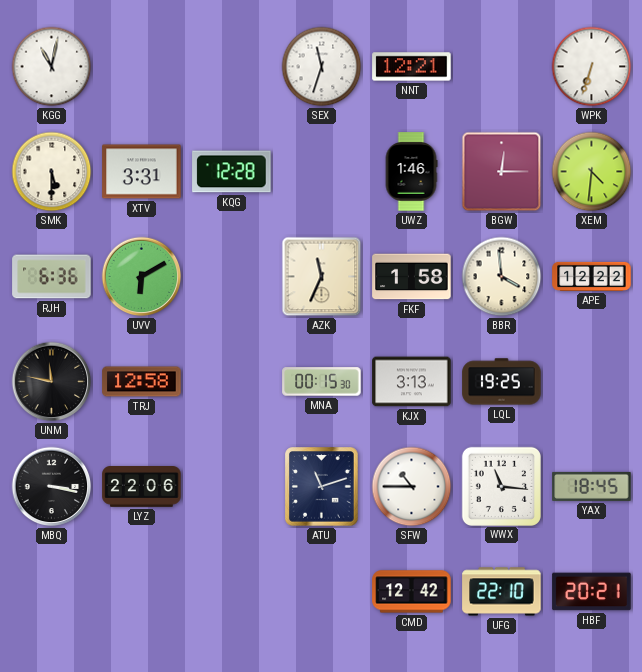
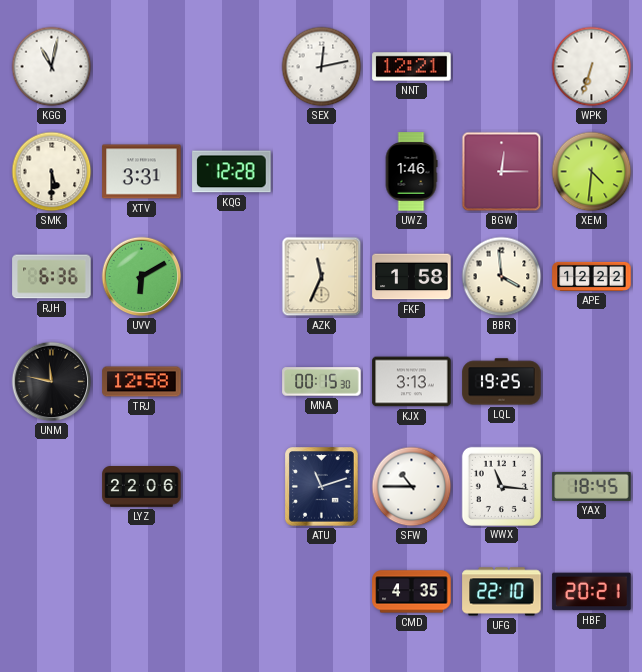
SEX: 11:33 -> 12:13 (322, 67)
MBQ: 3:17 -> none (52, 487)
CMD: 12:42 -> 4:35 (412, 592)
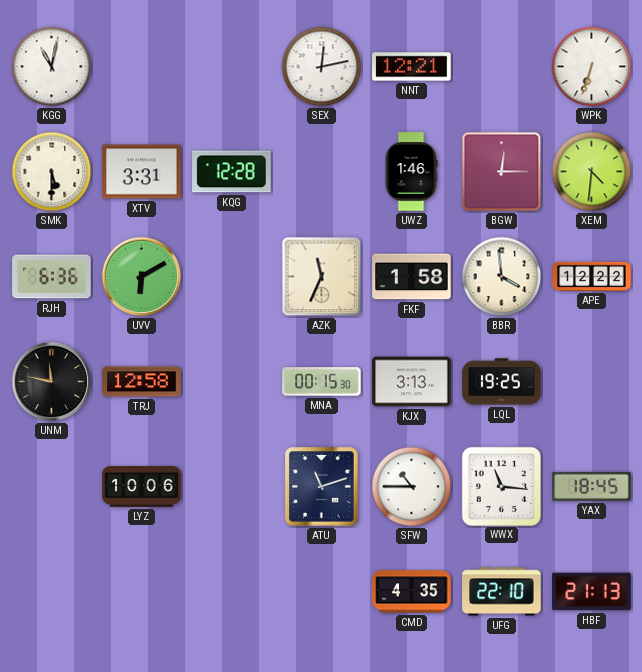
LYZ: 22:06 -> 10:06 (142, 487)
HBF: 20:21 -> 21:13 (592, 592)
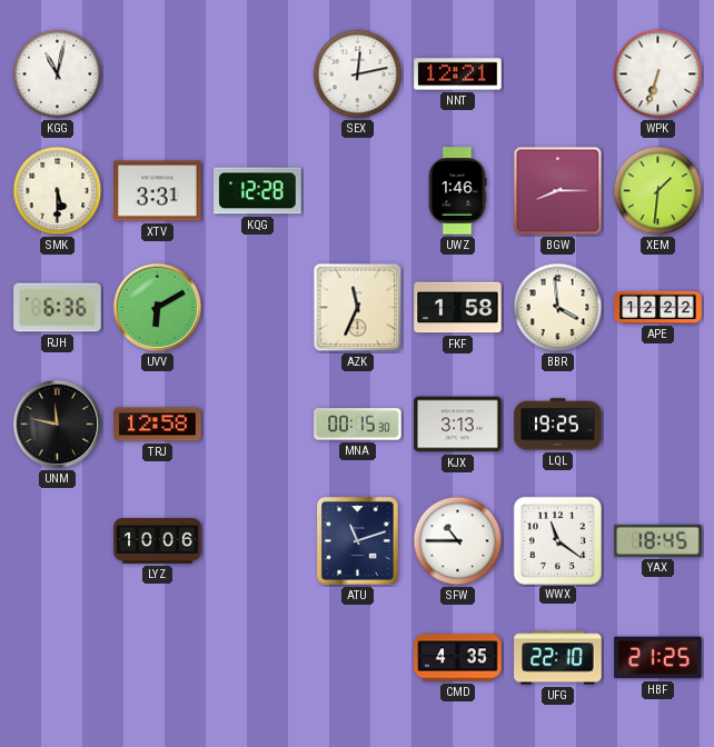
BGW: 12:15 -> 8:15 (558, 191)
XEM: 4:31 -> 1:31 (658, 191)
WWX: 11:16 -> 11:21 (557, 540)
HBF: 21:13 -> 21:25 (658, 658)
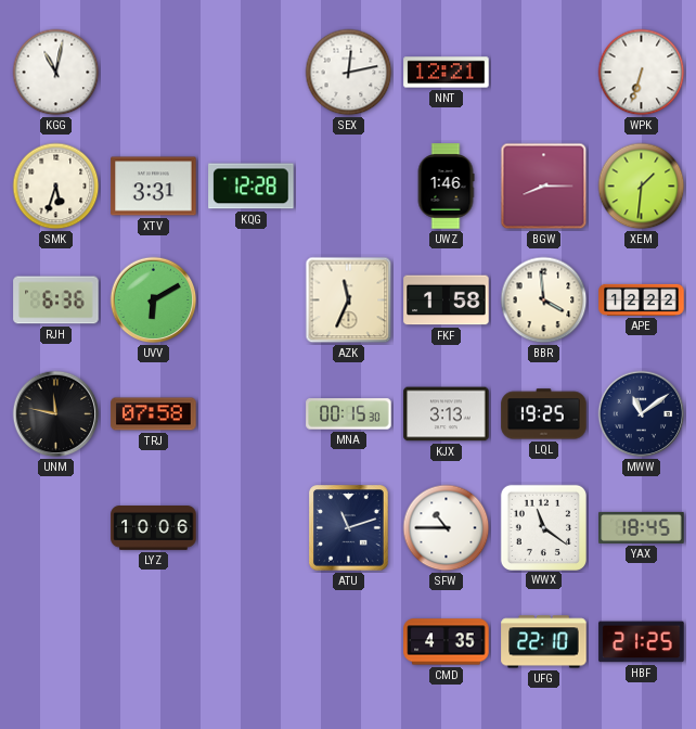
SMK: 5:30 -> 5:33 (56, 187)
TRJ: 12:58 -> 07:58 (154, 414)
MWW: none -> 11:09 (642, 414)
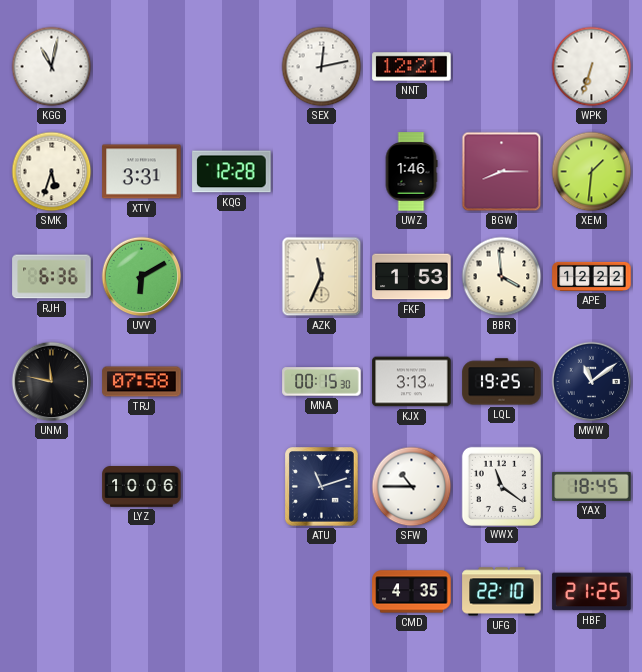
FKF: 1:58 -> 1:53 (412, 277)
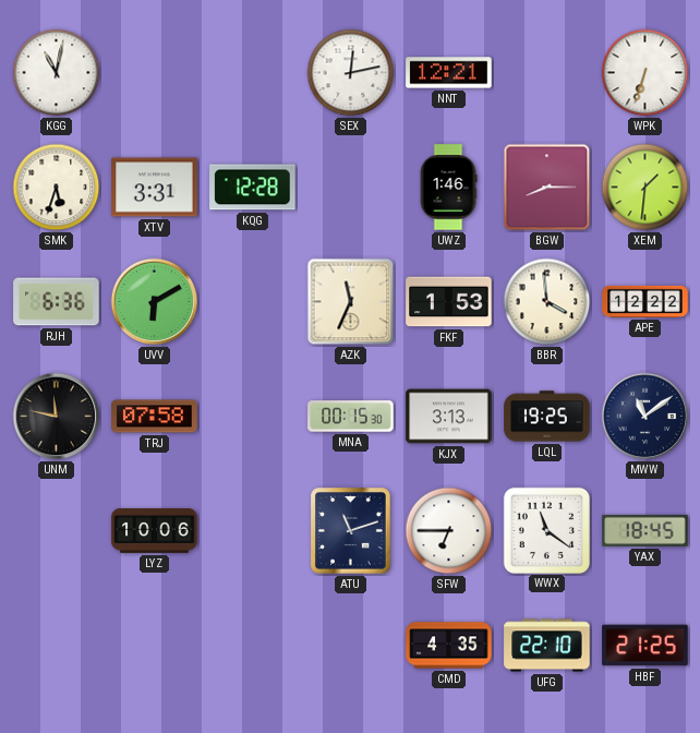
SFW: 10:45 -> 6:45 (449, 531)
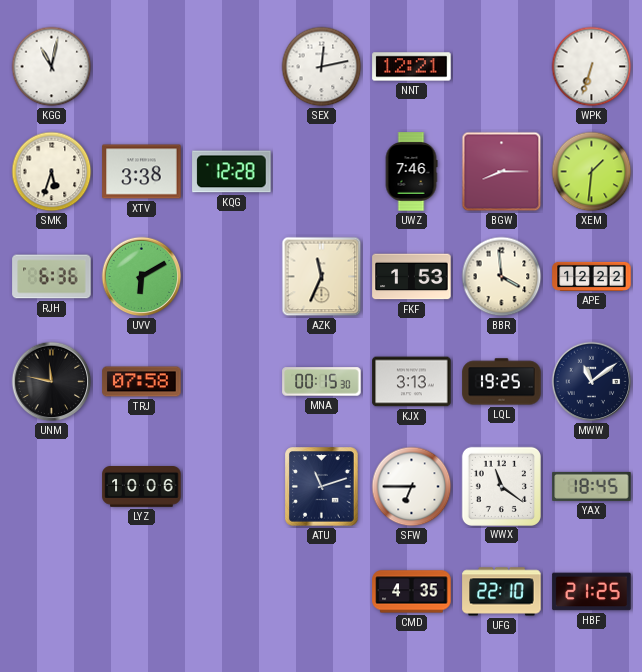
XTV: 3:31 -> 3:38 (142, 172)
UWZ: 1:46 -> 7:46 (411, 172)
